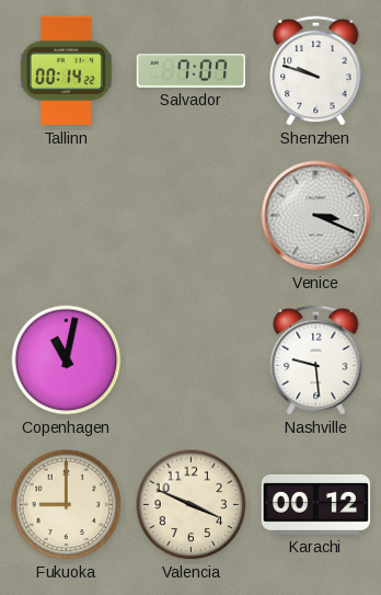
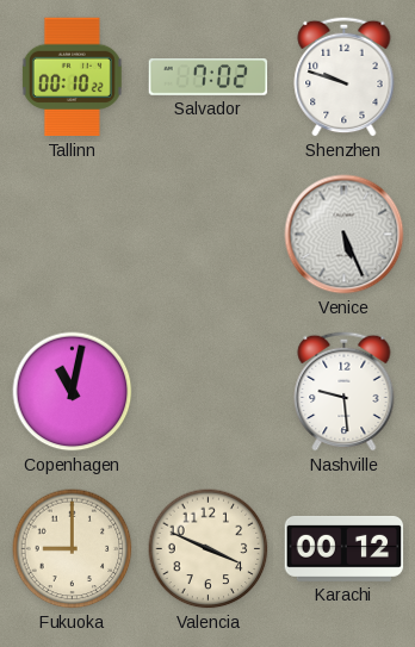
Tallinn: 00:14 -> 00:10 (72, 77)
Salvador: 7:07 -> 7:02 (209, 77)
Venice: 3:19 -> 5:26 (345, 235)
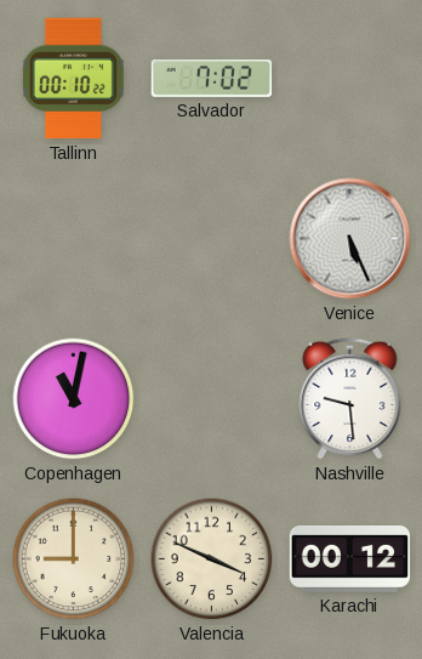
Shenzhen: 9:48 -> none (345, 76)
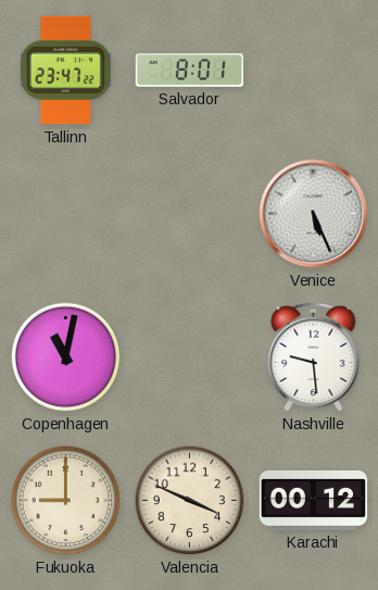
Tallinn: 00:10 -> 23:47 (65, 71)
Salvador: 7:02 -> 8:01 (190, 71)
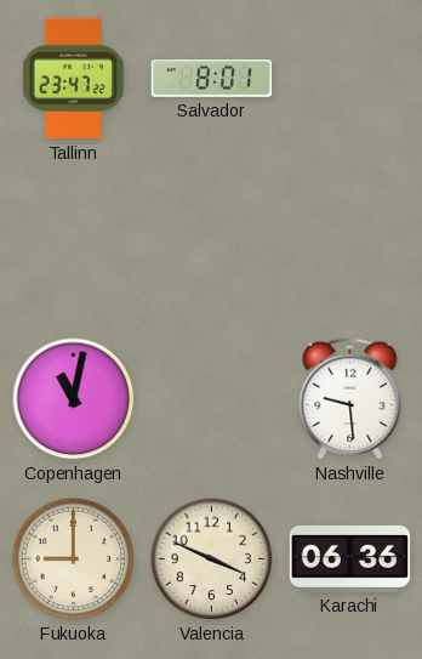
Venice: 5:26 -> none (314, 214)
Karachi: 00:12 -> 06:36 (350, 558)
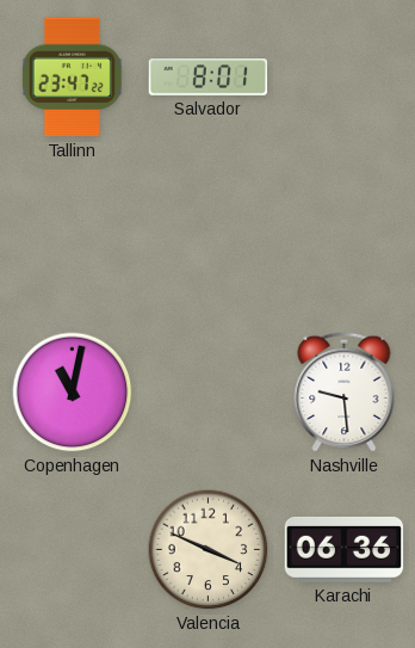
Fukuoka: 9:00 -> none (74, 559)
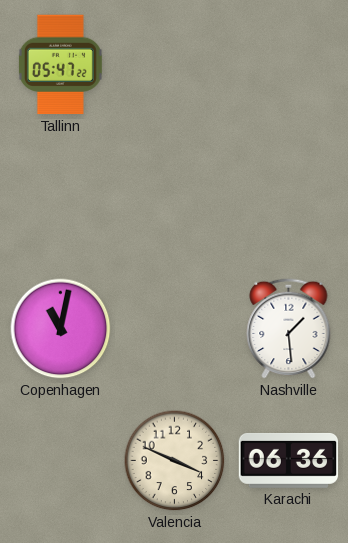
Tallinn: 23:47 -> 05:47 (60, 65)
Salvador: 8:01 -> none (209, 78)
Nashville: 9:29 -> 1:29 (289, 328)
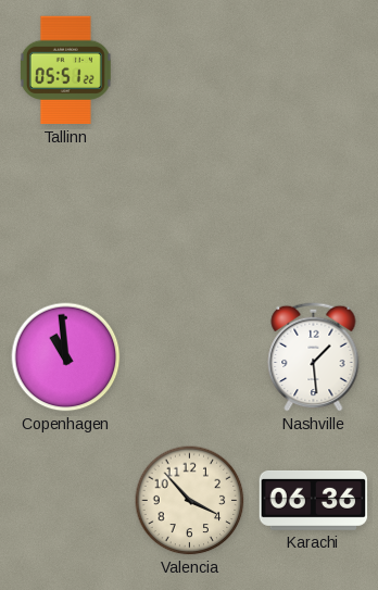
Tallinn: 05:47 -> 05:51 (65, 71)
Copenhagen: 11:02 -> 10:59 (66, 357)
Valencia: 3:49 -> 3:53 (190, 501)
